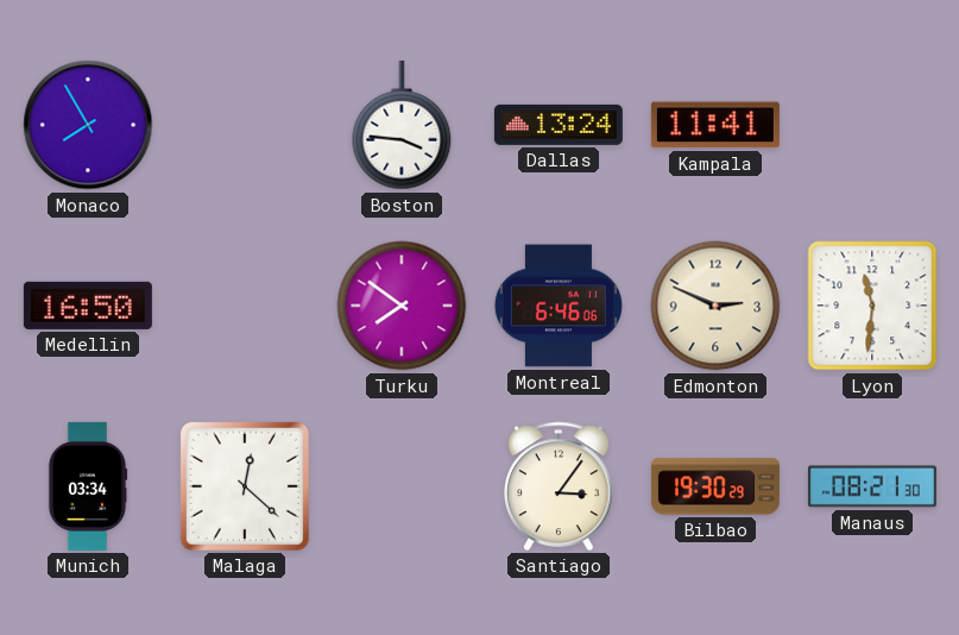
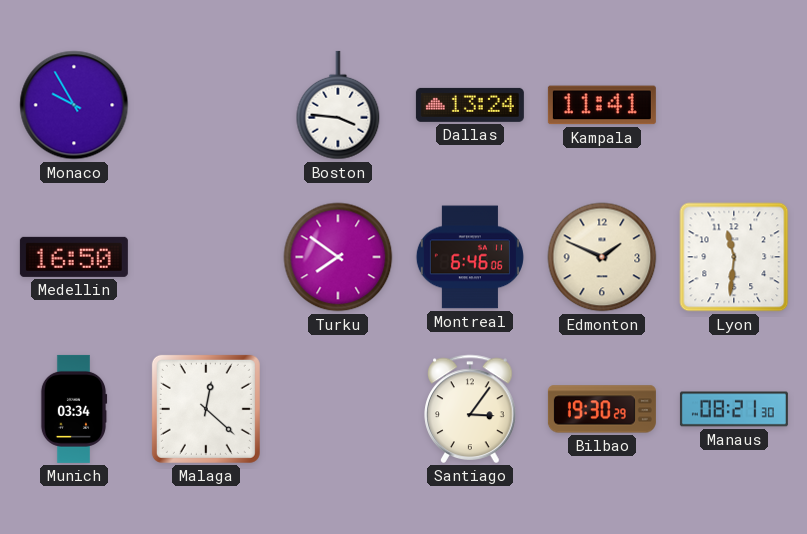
Monaco: 7:55 -> 9:55 (74, 105)
Edmonton: 2:49 -> 1:49 (602, 257)
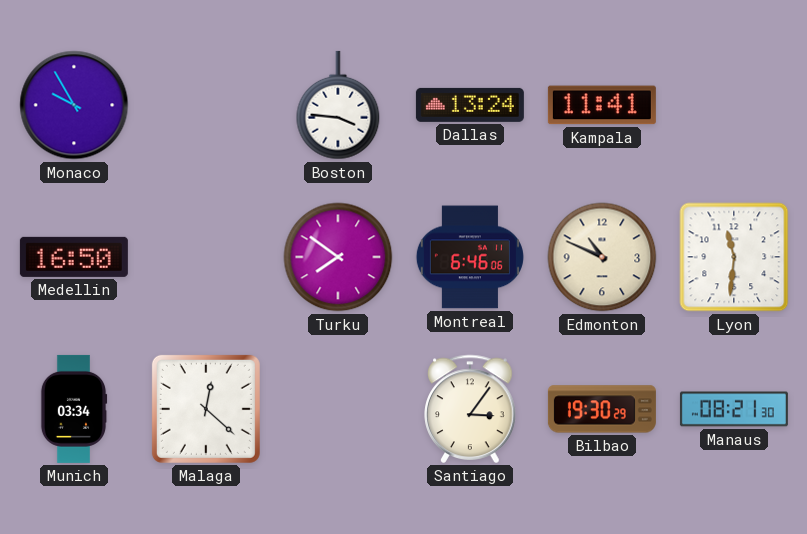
Edmonton: 1:49 -> 10:49 (602, 257)
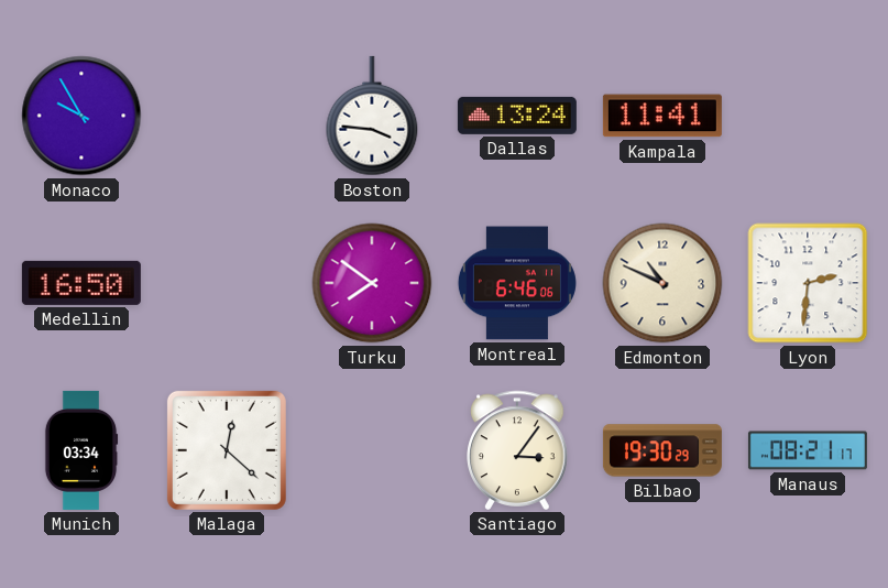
Lyon: 11:31 -> 2:31 (808, 283)
Manaus: 08:21:30 -> 08:21:17 (808, 450)
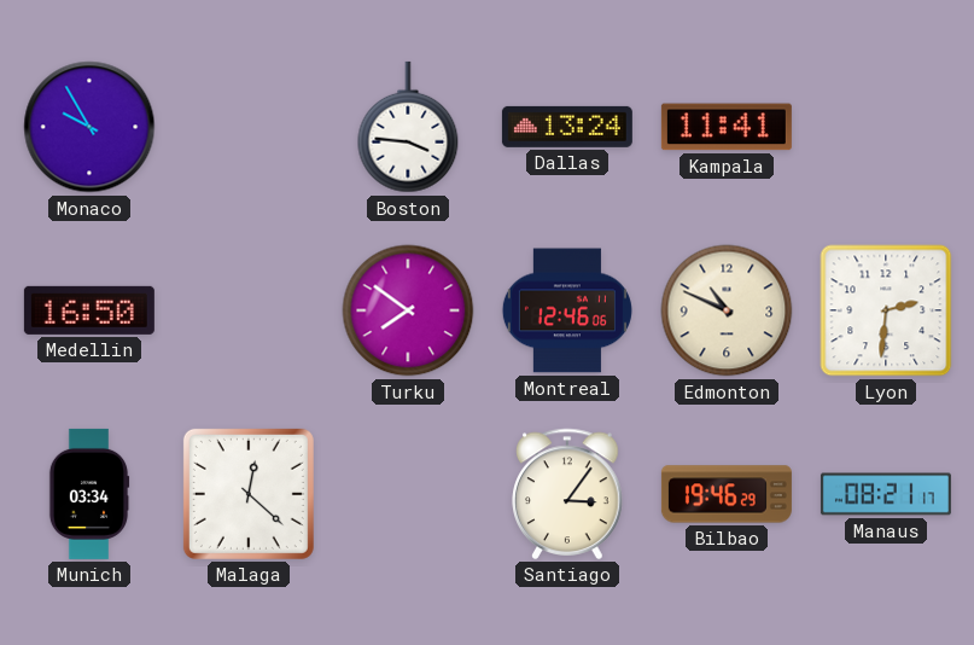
Montreal: 6:46 -> 12:46 (567, 310)
Bilbao: 19:30 -> 19:46 (727, 494)
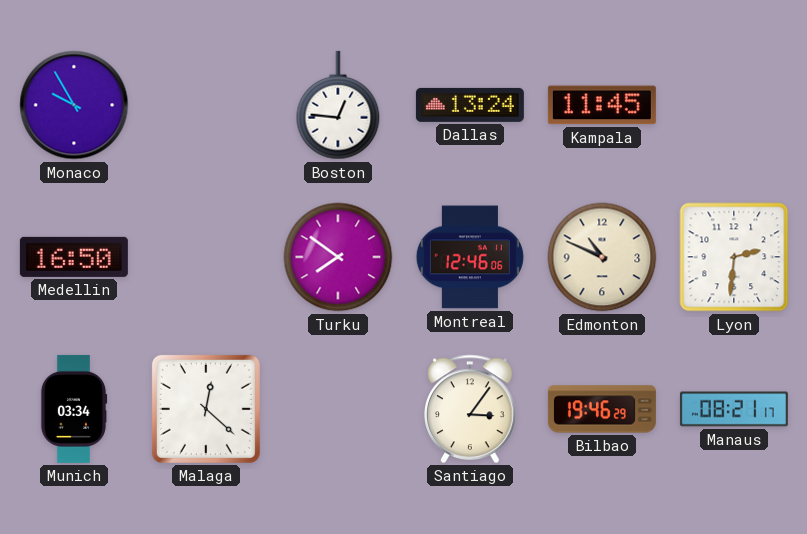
Boston: 3:46 -> 12:46 (338, 105)
Kampala: 11:41 -> 11:45 (602, 105)
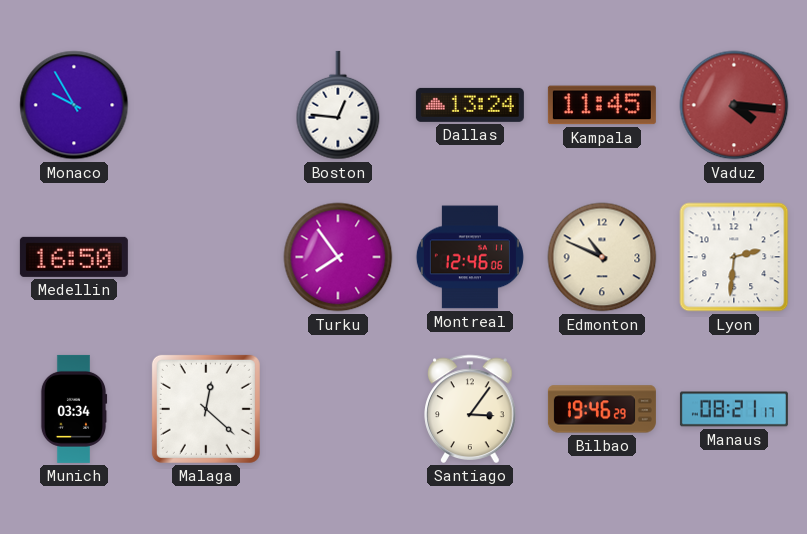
Vaduz: none -> 4:16 (734, 105)
Turku: 7:51 -> 7:54 (338, 257)
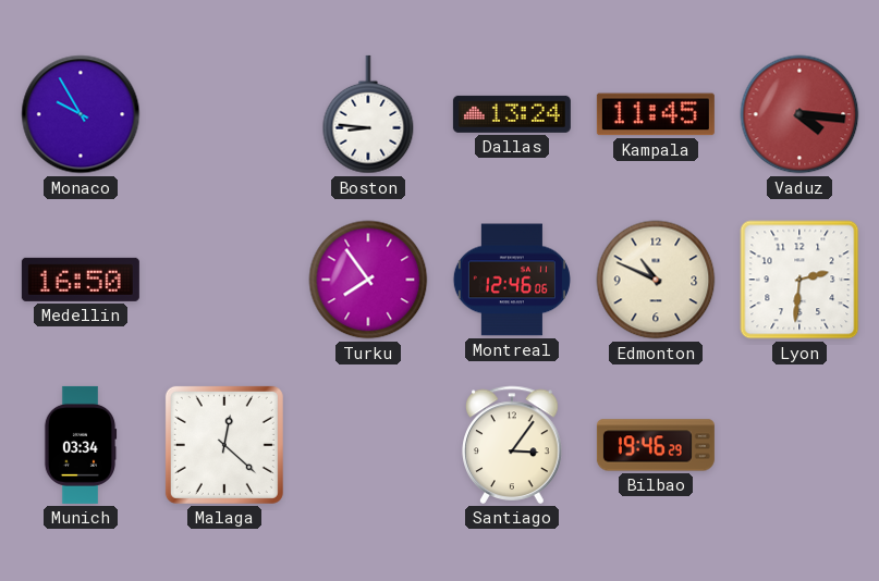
Boston: 12:46 -> 8:46 (368, 114)
Manaus: 08:21 -> none (734, 409)
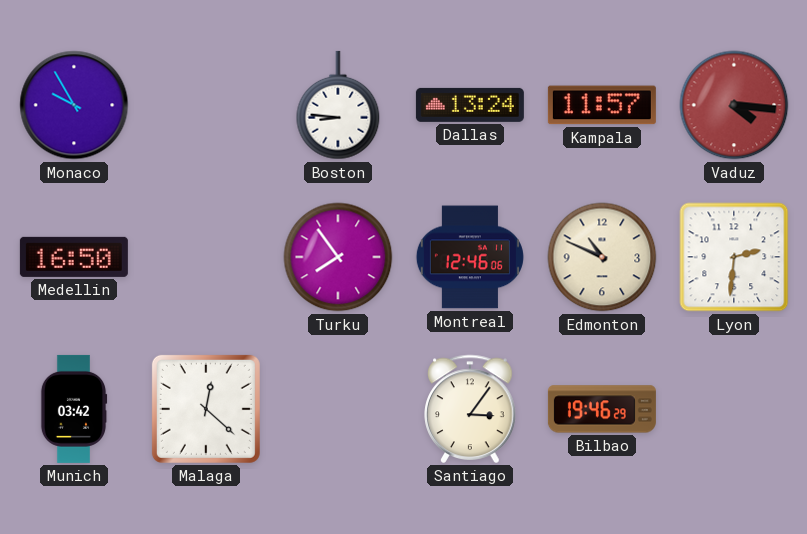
Kampala: 11:45 -> 11:57 (602, 105)
Munich: 03:34 -> 03:42 (74, 409)
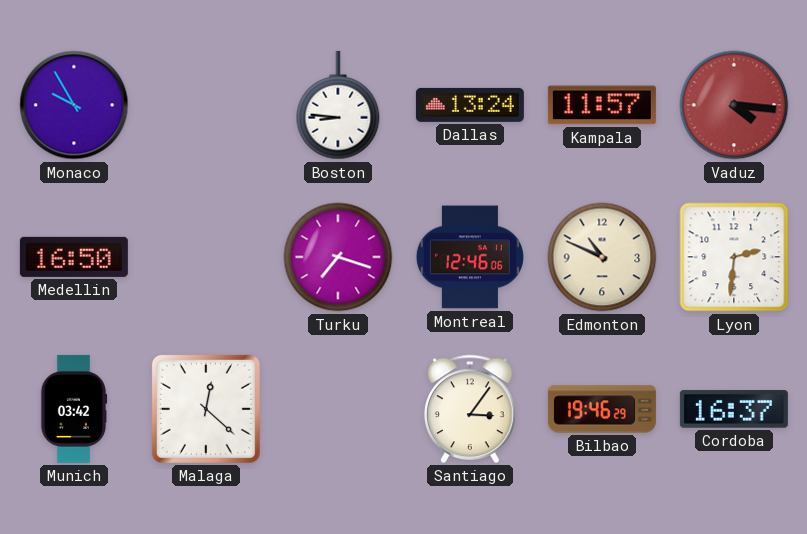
Turku: 7:54 -> 7:18 (338, 257)
Cordoba: none -> 16:37 (734, 409)
